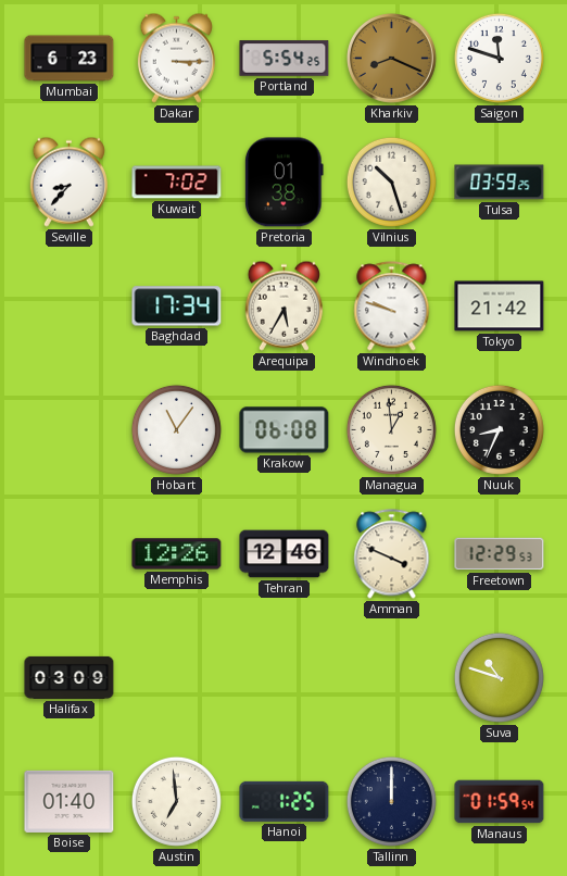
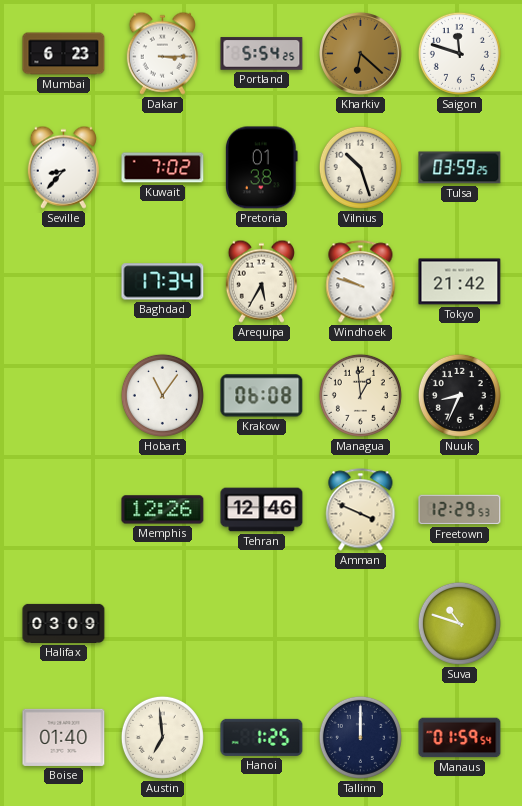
Kharkiv: 8:19 -> 6:22 (361, 54)
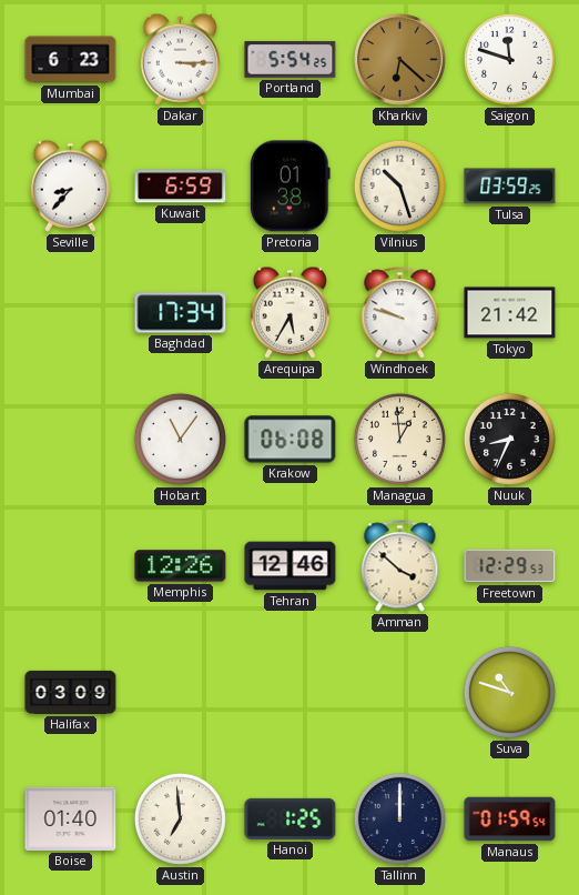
Kuwait: 7:02 -> 6:59 (181, 187)
Amman: 3:49 -> 3:52 (400, 566)
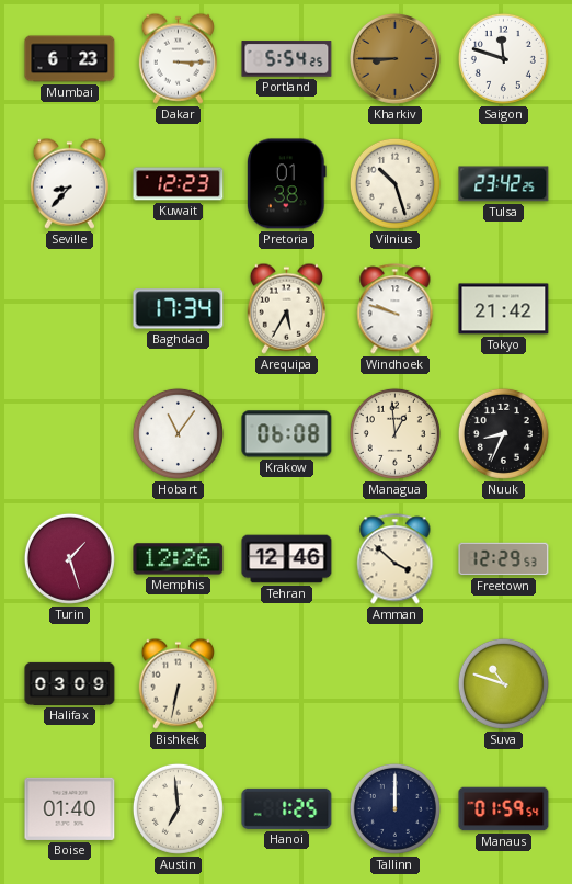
Kharkiv: 6:22 -> 8:45 (396, 59)
Kuwait: 6:59 -> 12:23 (179, 184)
Tulsa: 03:59 -> 23:42 (504, 184)
Turin: none -> 1:27 (69, 558)
Bishkek: none -> 6:32 (178, 683)
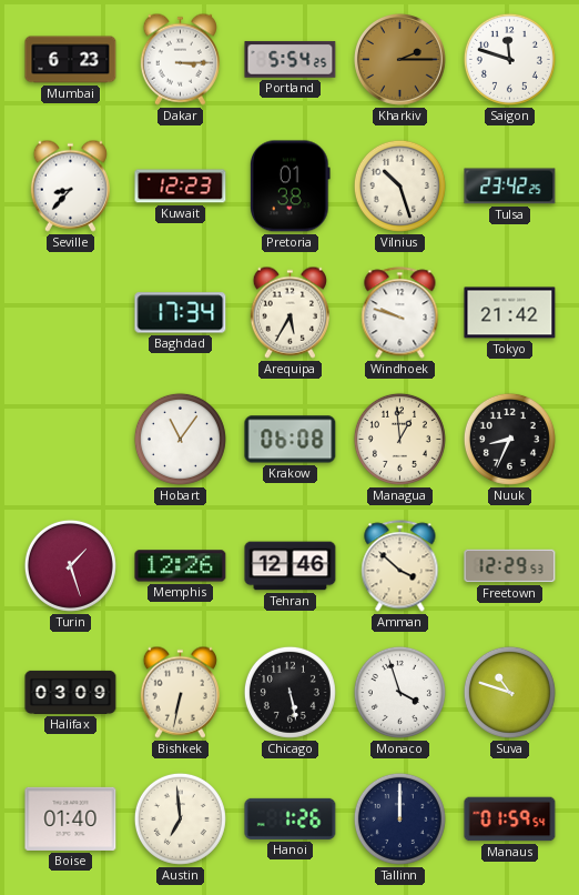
Kharkiv: 8:45 -> 2:15 (400, 60)
Chicago: none -> 5:28 (289, 692)
Monaco: none -> 3:57 (399, 692)
Hanoi: 1:25 -> 1:26 (291, 818)
